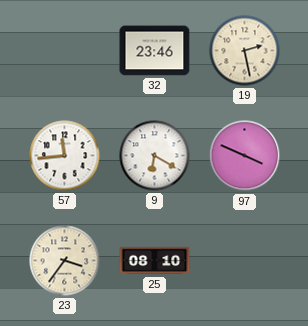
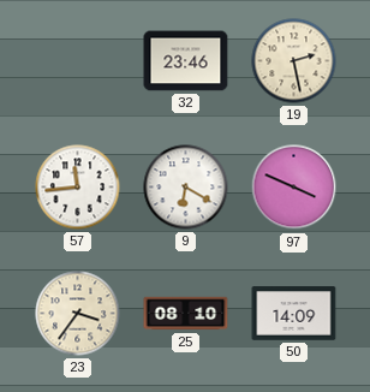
50: none -> 14:09 (294, 314)
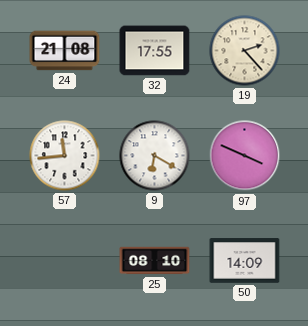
24: none -> 21:08 (65, 51)
32: 23:46 -> 17:55 (155, 51)
19: 2:28 -> 2:23 (245, 51)
23: 3:36 -> none (78, 314)
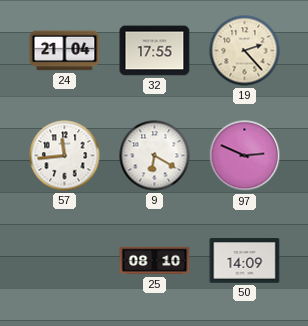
24: 21:08 -> 21:04 (65, 51)
97: 3:49 -> 2:49 (245, 156)
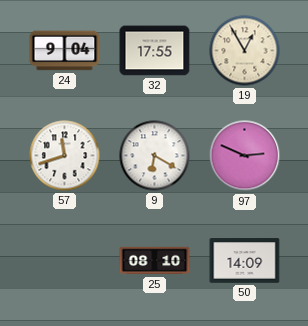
24: 21:04 -> 9:04 (65, 51)
19: 2:23 -> 12:55 (245, 51)
57: 11:44 -> 11:42 (65, 156)
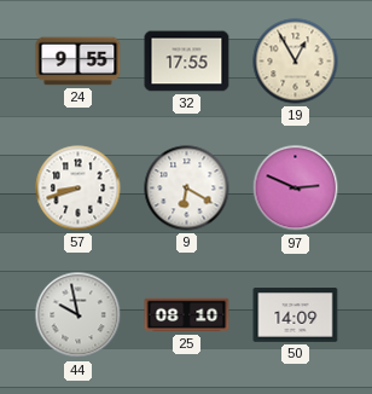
24: 9:04 -> 9:55 (79, 62)
57: 11:42 -> 8:42 (79, 189)
44: none -> 9:58 (79, 315)
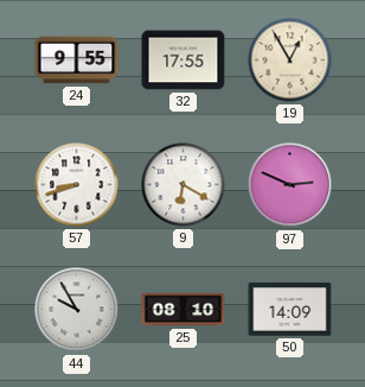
44: 9:58 -> 9:55 (77, 310)
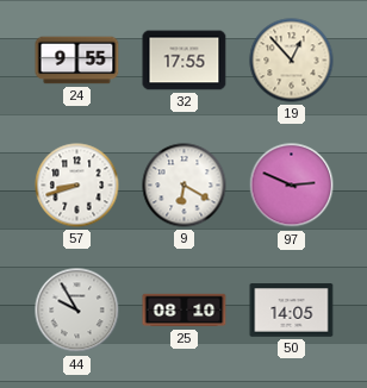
19: 12:55 -> 12:53 (292, 61)
50: 14:09 -> 14:05 (292, 311)
